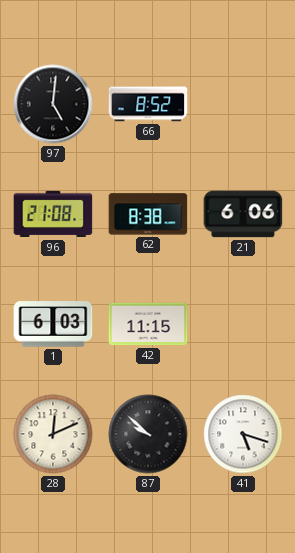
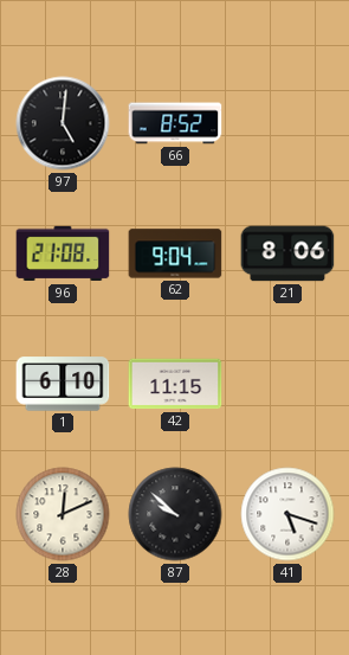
62: 8:38 -> 9:04 (175, 253)
21: 6:06 -> 8:06 (287, 253)
1: 6:03 -> 6:10 (63, 384)
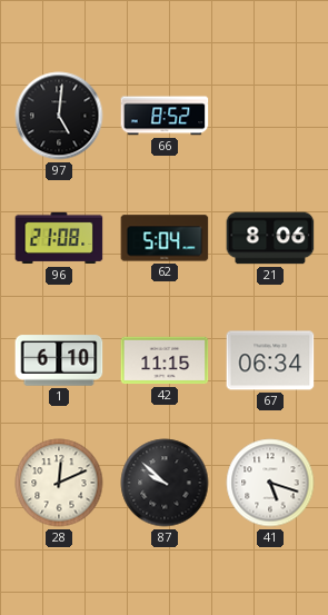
62: 9:04 -> 5:04 (165, 238)
67: none -> 06:34 (270, 360)
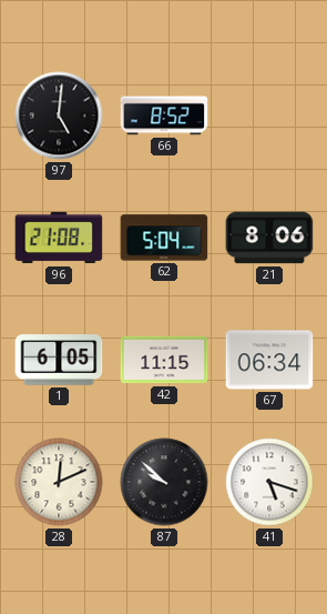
1: 6:10 -> 6:05 (59, 360)
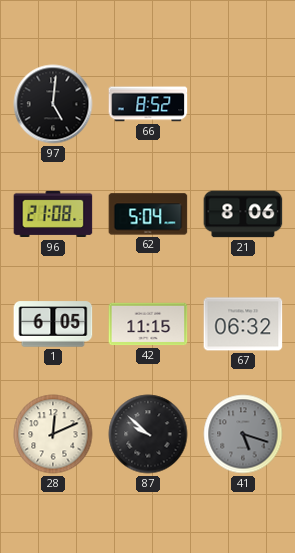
67: 06:34 -> 06:32 (243, 324)
41 dial: white -> grey (243, 434)
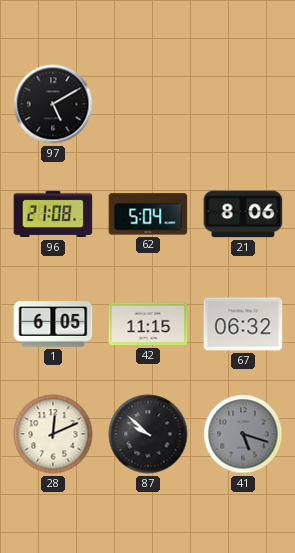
97: 5:01 -> 5:10 (53, 104)
66: 8:52 -> none (148, 104)
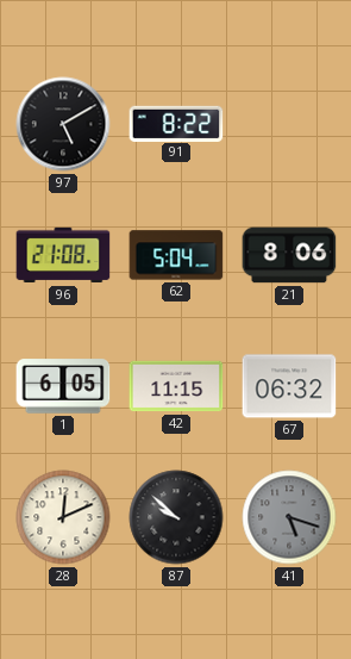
91: none -> 8:22 (176, 123)
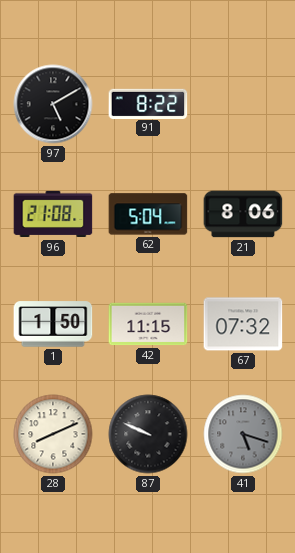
1: 6:05 -> 1:50 (53, 324)
67: 06:32 -> 07:32 (243, 324)
28: 12:11 -> 8:11 (53, 434)
87: 9:52 -> 9:49 (148, 434)
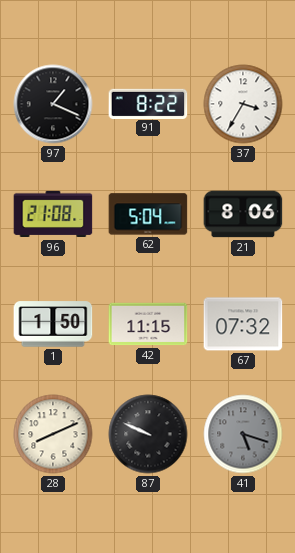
97: 5:10 -> 1:19 (53, 104)
37: none -> 3:35 (243, 104)
